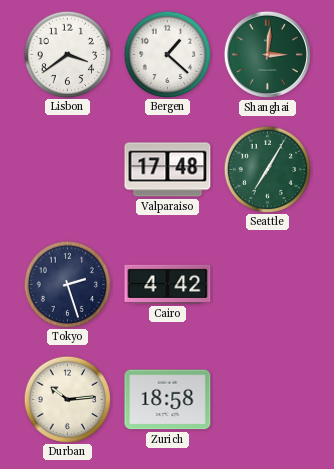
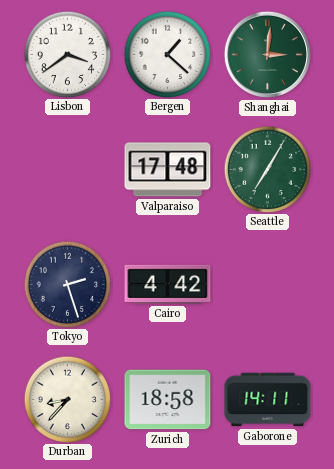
Durban: 10:14 -> 8:37 (67, 399)
Gaborone: none -> 14:11 (268, 400)
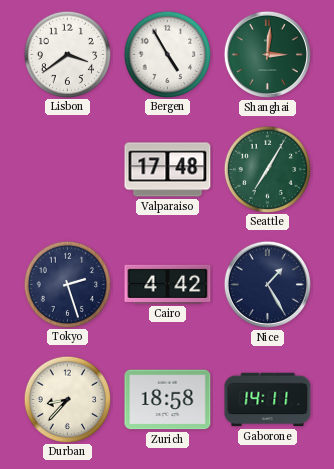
Bergen: 1:22 -> 4:55 (167, 54)
Nice: none -> 1:25 (267, 284)
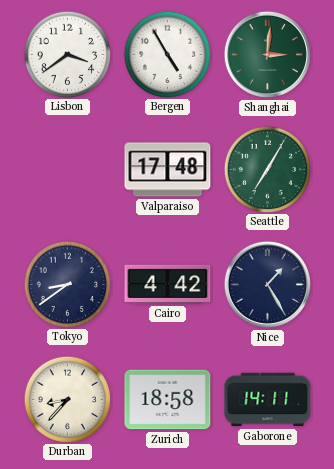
Tokyo: 2:27 -> 8:39 (67, 284)
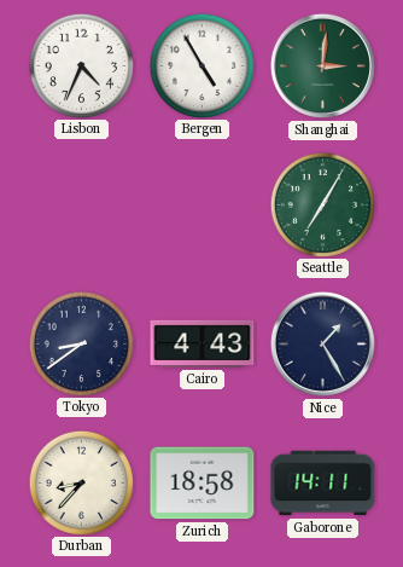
Lisbon: 3:39 -> 4:34 (81, 65)
Valparaiso: 17:48 -> none (168, 170)
Cairo: 4:42 -> 4:43 (203, 343)
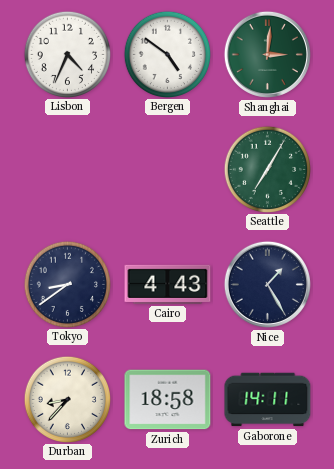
Bergen: 4:55 -> 4:51 (167, 54)
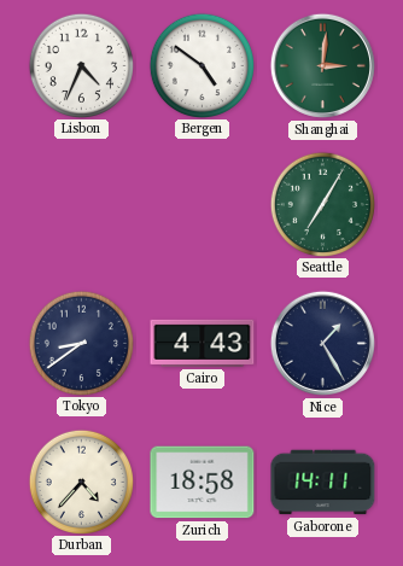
Durban: 8:37 -> 4:37 (81, 482)
